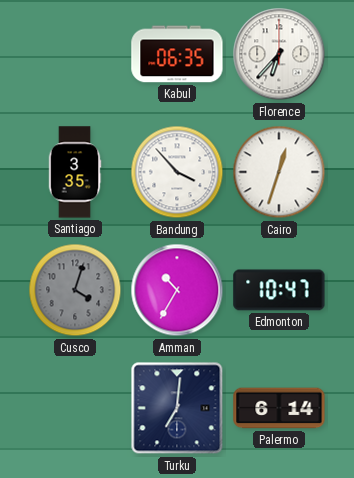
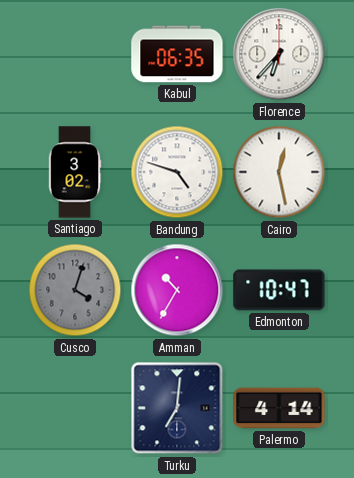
Santiago: 3:35 -> 3:02 (75, 172)
Bandung: 3:53 -> 4:48 (177, 172)
Cairo: 12:33 -> 12:28 (279, 172)
Palermo: 6:14 -> 4:14 (279, 408)
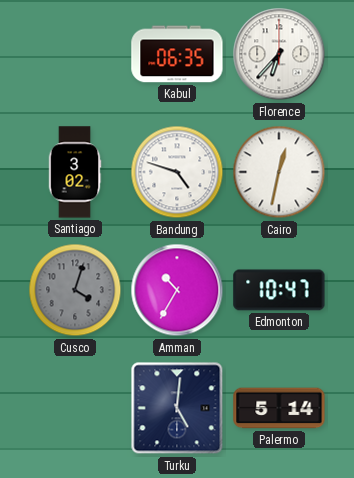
Cairo: 12:28 -> 12:32 (279, 172)
Turku: 7:01 -> 5:01 (177, 408)
Palermo: 4:14 -> 5:14 (279, 408)
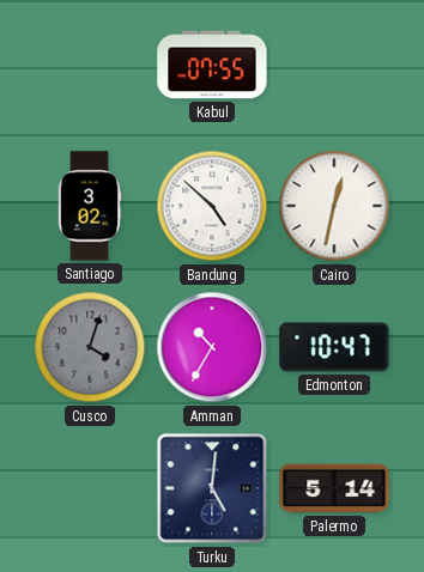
Kabul: 06:35 -> 07:55 (212, 65)
Florence: 6:37 -> none (279, 54)
Bandung: 4:48 -> 4:52 (212, 206)
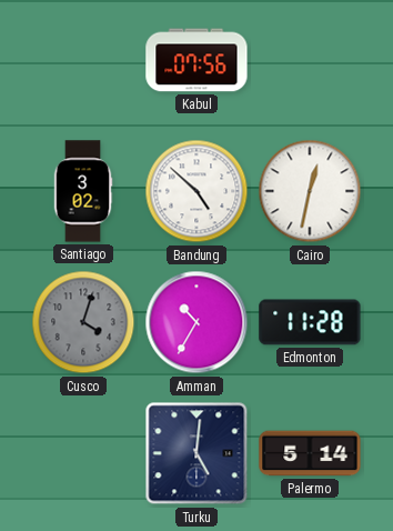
Kabul: 07:55 -> 07:56 (196, 60)
Edmonton: 10:47 -> 11:28 (310, 322)
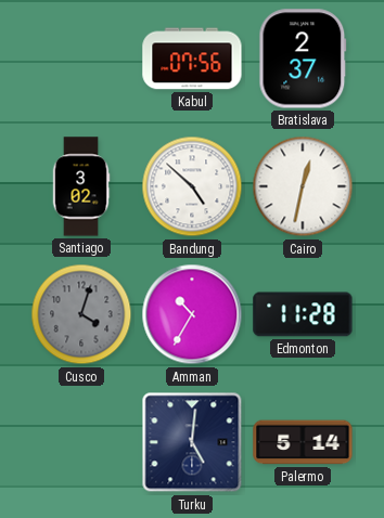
Bratislava: none -> 2:37 (303, 59)
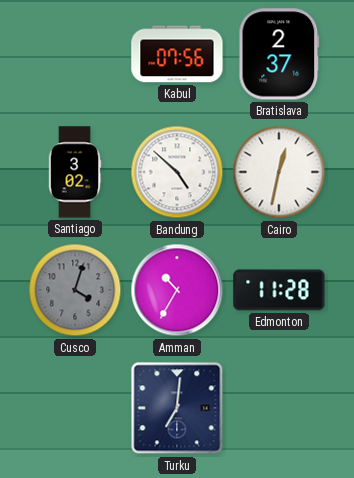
Turku: 5:01 -> 7:01 (177, 408)
Palermo: 5:14 -> none (303, 442)
